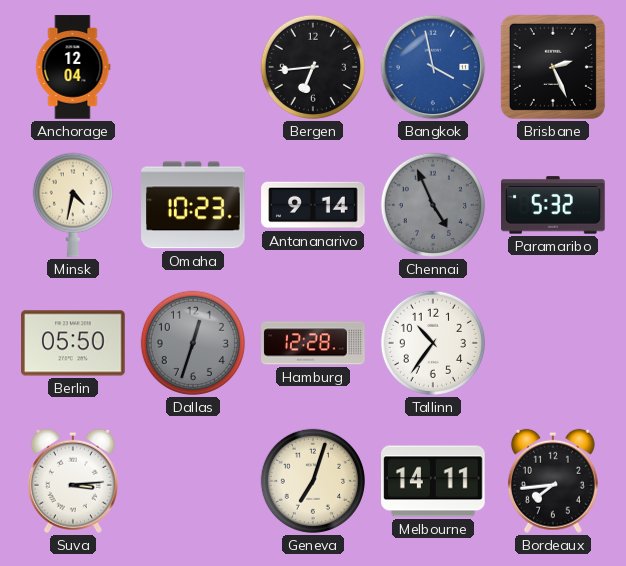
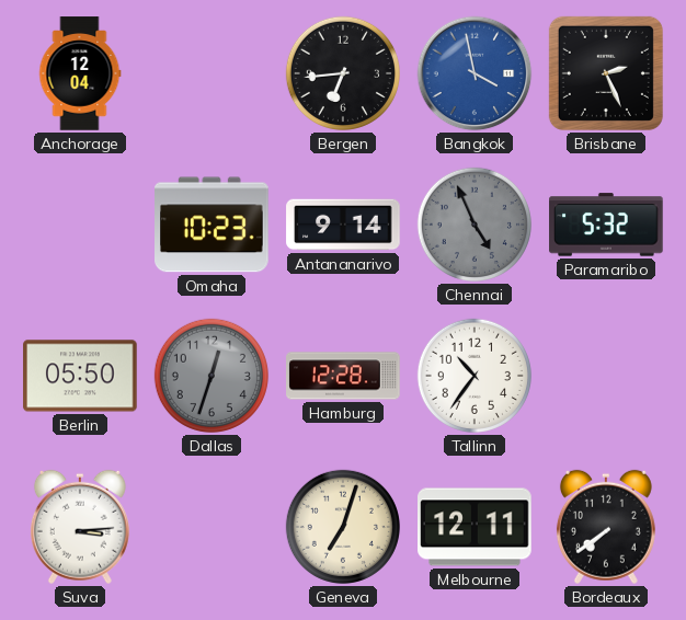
Minsk: 4:32 -> none (73, 205)
Melbourne: 14:11 -> 12:11 (475, 527)
Bordeaux: 7:44 -> 7:39 (606, 527)
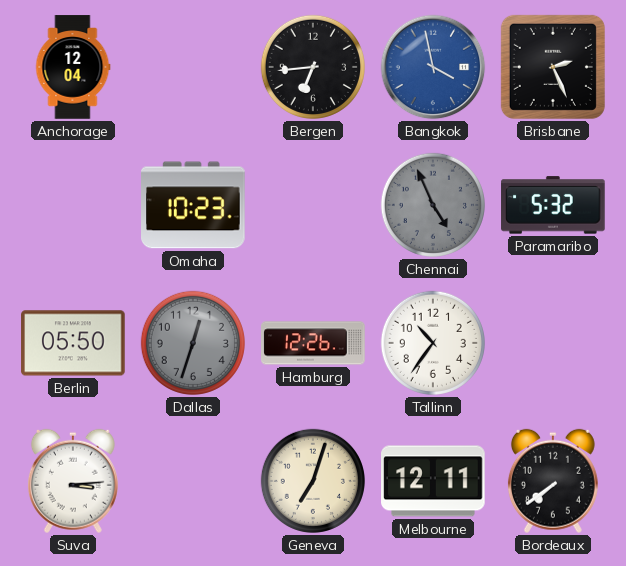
Antananarivo: 9:14 -> none (343, 225)
Hamburg: 12:28 -> 12:26 (313, 343)
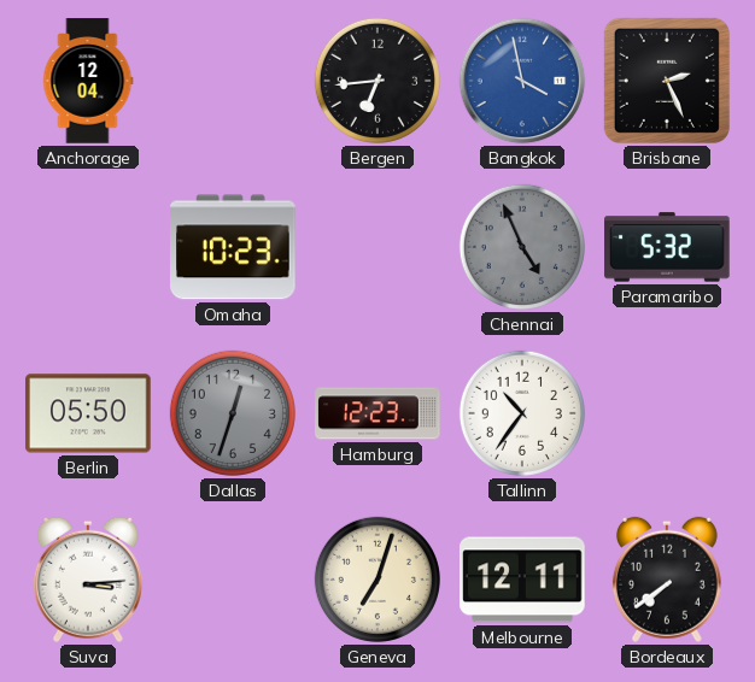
Hamburg: 12:26 -> 12:23 (377, 413)
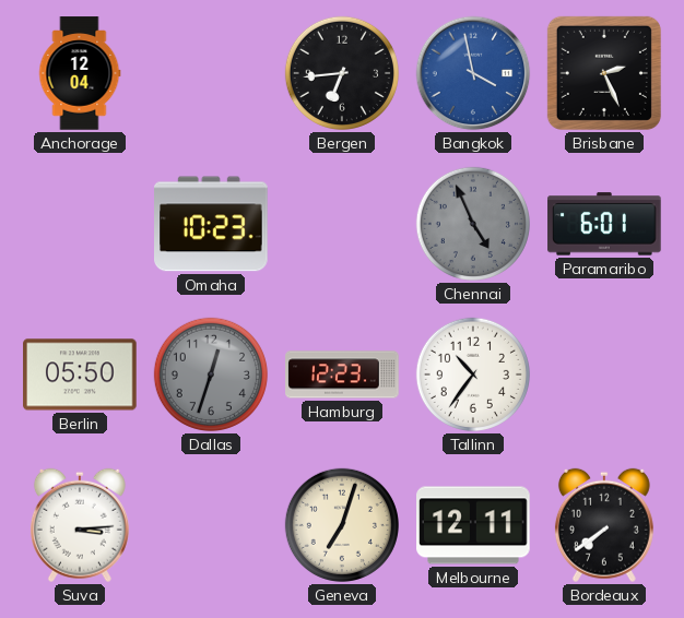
Paramaribo: 5:32 -> 6:01 (604, 224)
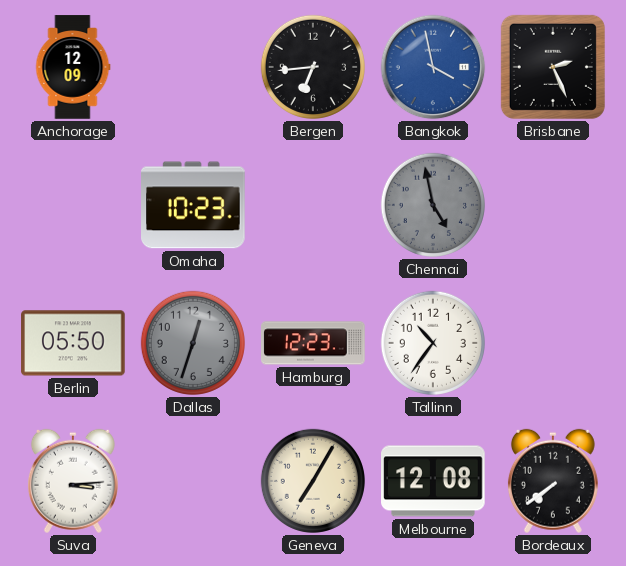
Anchorage: 12:04 -> 12:09 (73, 67)
Chennai: 4:56 -> 4:58 (433, 205)
Paramaribo: 6:01 -> none (604, 224)
Geneva: 7:03 -> 7:05 (313, 481)
Melbourne: 12:11 -> 12:08 (433, 481)
